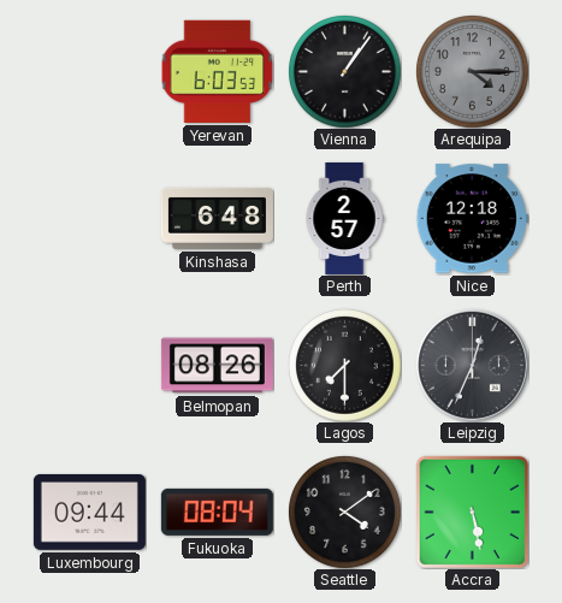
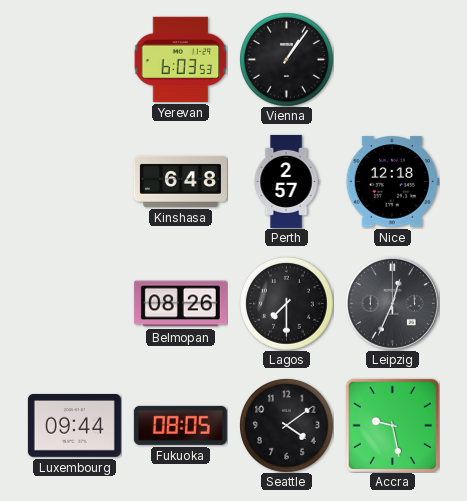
Arequipa: 4:15 -> none (473, 72)
Fukuoka: 08:04 -> 08:05 (180, 425)
Accra: 5:28 -> 9:28 (392, 425)
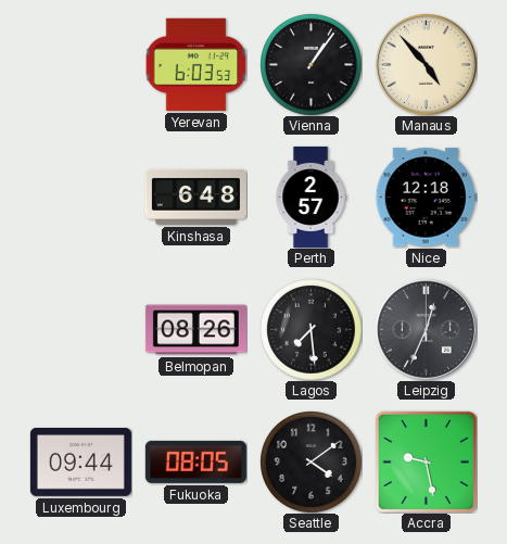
Manaus: none -> 4:53 (426, 64)
Lagos: 7:30 -> 7:29 (312, 330)
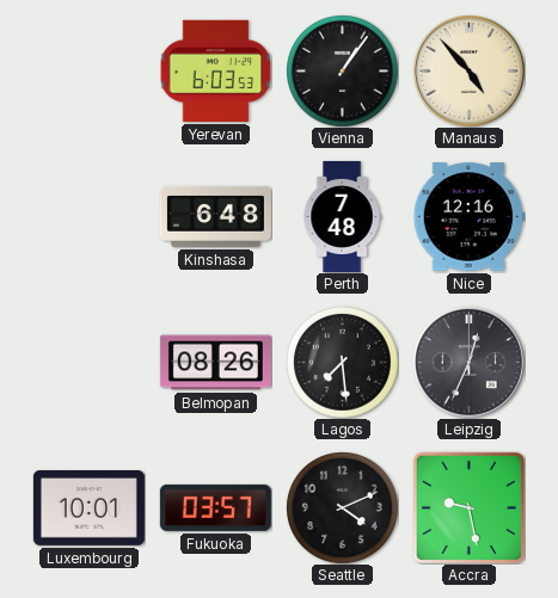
Perth: 2:57 -> 7:48 (342, 216)
Nice: 12:18 -> 12:16 (468, 217)
Luxembourg: 09:44 -> 10:01 (88, 507)
Fukuoka: 08:05 -> 03:57 (215, 507)
Seattle: 4:09 -> 4:11 (343, 508)
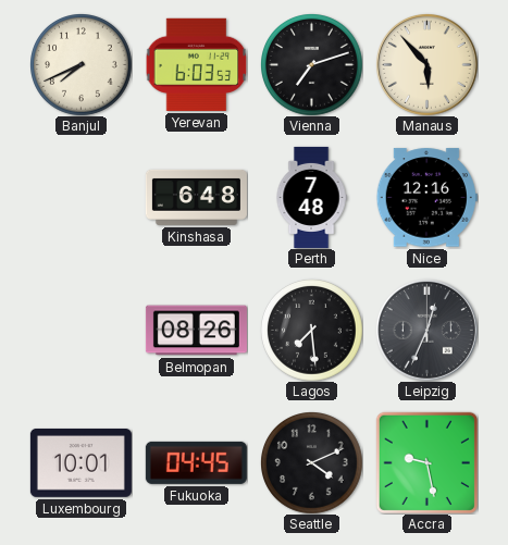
Banjul: none -> 7:41 (82, 65)
Vienna: 1:06 -> 7:12 (312, 65)
Manaus: 4:53 -> 5:53 (426, 64)
Fukuoka: 03:57 -> 04:45 (196, 462)
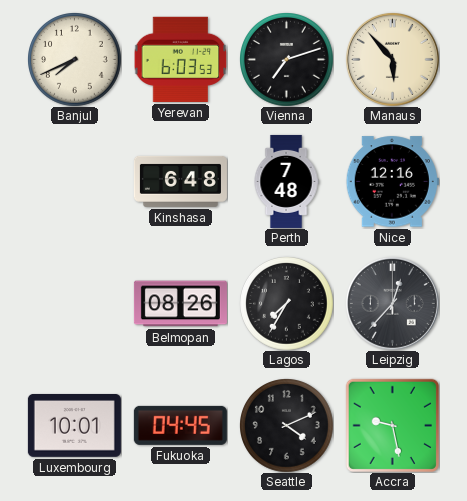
Lagos: 7:29 -> 7:35 (287, 304)
Leipzig: 12:34 -> 12:37 (392, 303)
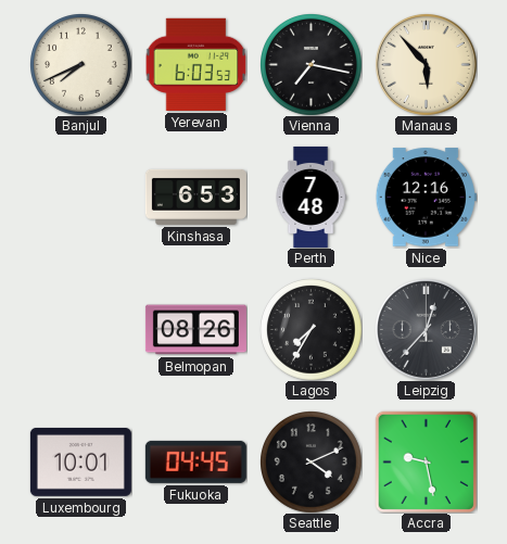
Vienna: 7:12 -> 7:17 (312, 65)
Kinshasa: 6:48 -> 6:53 (195, 197)
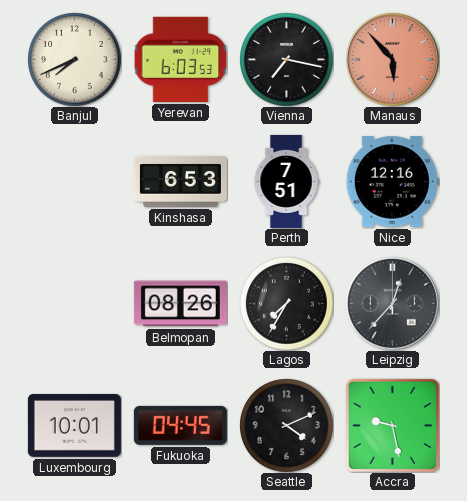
Manaus dial: cream -> salmon (392, 59)
Perth: 7:48 -> 7:51 (286, 181)
